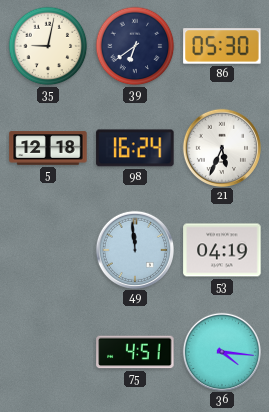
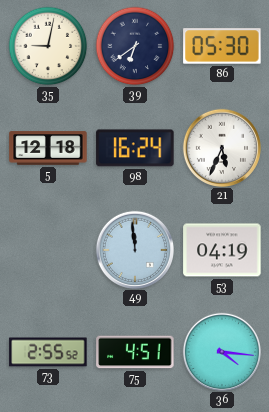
73: none -> 2:55 (48, 352)
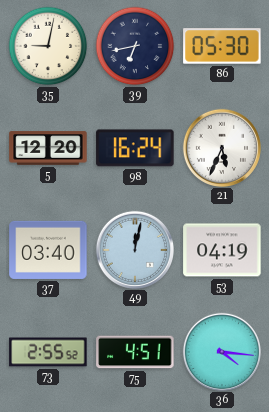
39: 6:39 -> 6:43 (135, 46)
5: 12:18 -> 12:20 (48, 148)
37: none -> 03:40 (48, 250)
49: 11:59 -> 12:02 (134, 249)
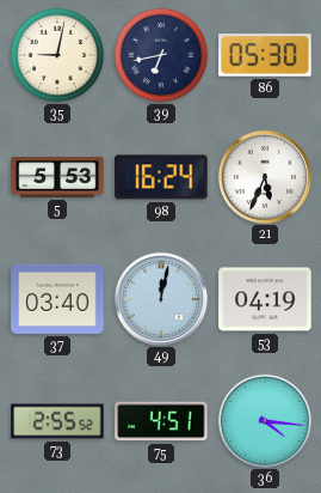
5: 12:20 -> 5:53 (57, 177)
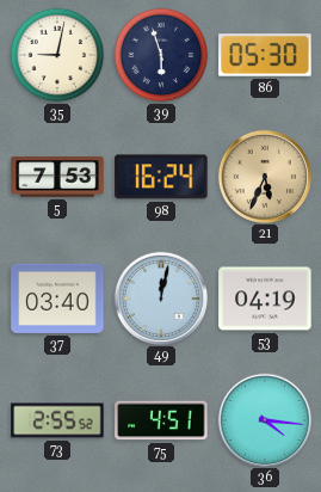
39: 6:43 -> 5:57 (161, 55)
5: 5:53 -> 7:53 (57, 177)
21 dial: white -> champagne (264, 176)
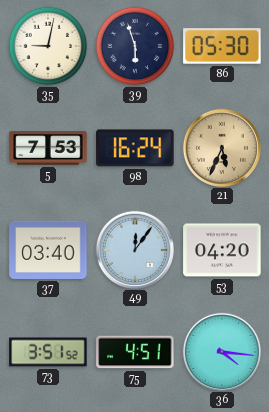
49: 12:02 -> 12:06 (134, 249)
53: 04:19 -> 04:20 (222, 250)
73: 2:55 -> 3:51 (48, 352)
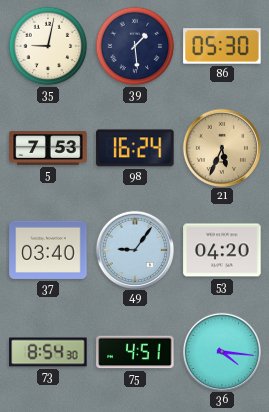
39: 5:57 -> 1:29 (135, 46)
49: 12:06 -> 9:06 (134, 249)
73: 3:51 -> 8:54 (48, 352)
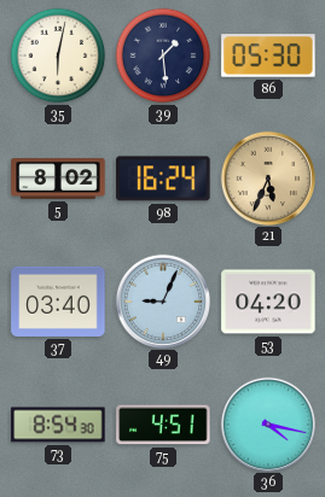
35: 9:02 -> 6:02 (58, 55)
5: 7:53 -> 8:02 (58, 179)
49: 9:06 -> 9:04 (162, 300)
36: 4:16 -> 4:17 (267, 423)
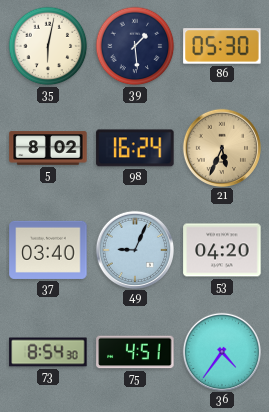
36: 4:17 -> 4:36 (221, 351)
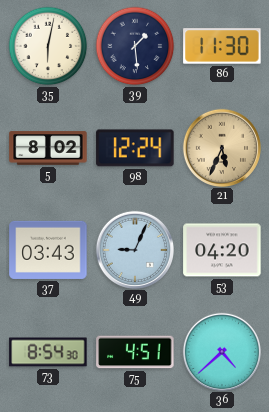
86: 05:30 -> 11:30 (222, 46)
98: 16:24 -> 12:24 (135, 148)
37: 03:40 -> 03:43 (48, 250)
36: 4:36 -> 4:38 (221, 351)
